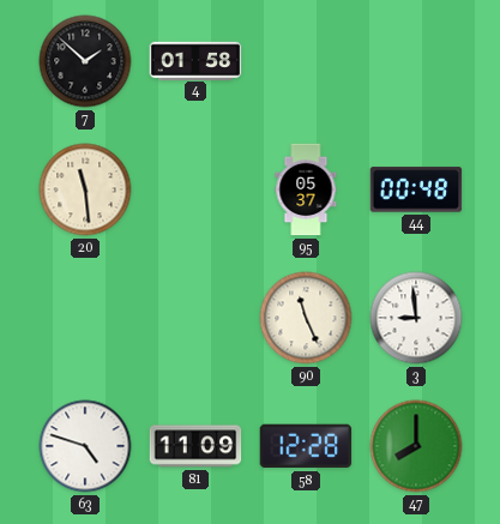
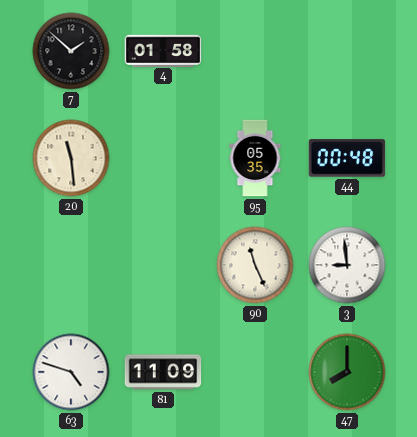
95: 05:37 -> 05:35 (255, 158)
58: 12:28 -> none (306, 446)
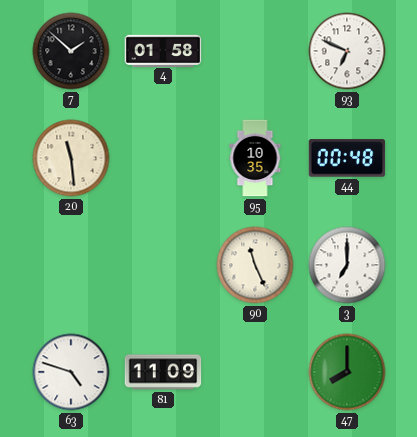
93: none -> 6:49 (347, 51)
95: 05:35 -> 10:35 (255, 158)
3: 8:59 -> 7:00 (347, 265)
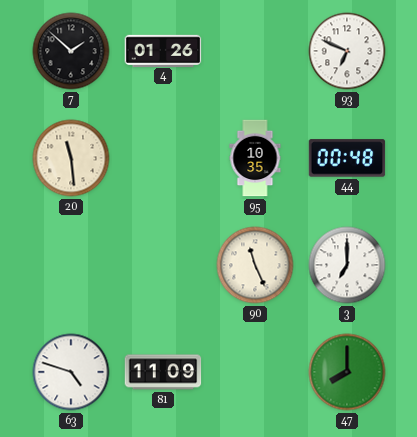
4: 01:58 -> 01:26 (163, 50)
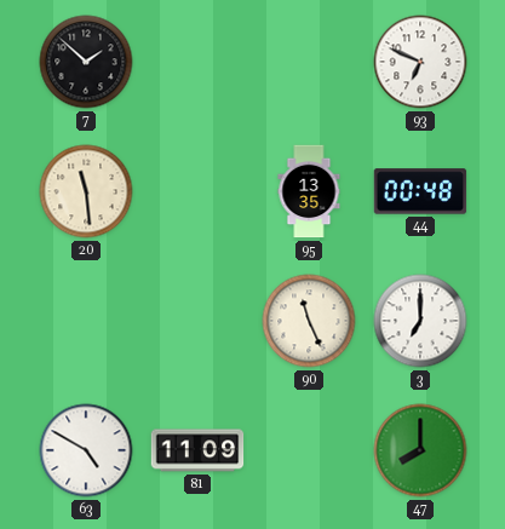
4: 01:26 -> none (163, 50)
95: 10:35 -> 13:35 (309, 191)
63: 4:48 -> 4:50 (86, 450)
